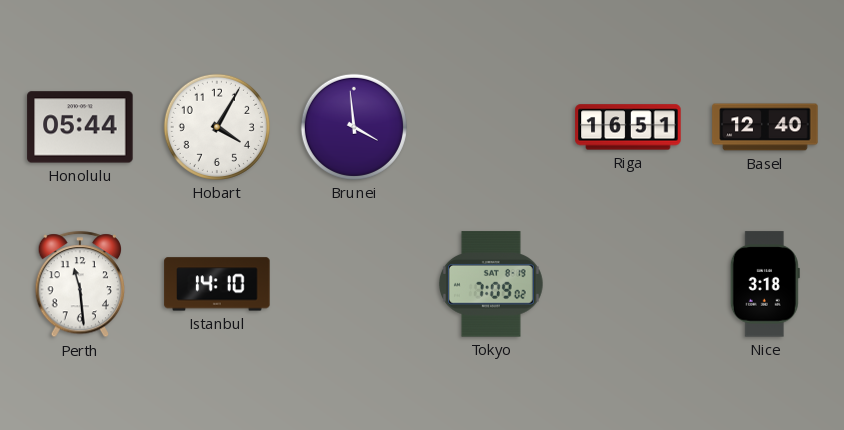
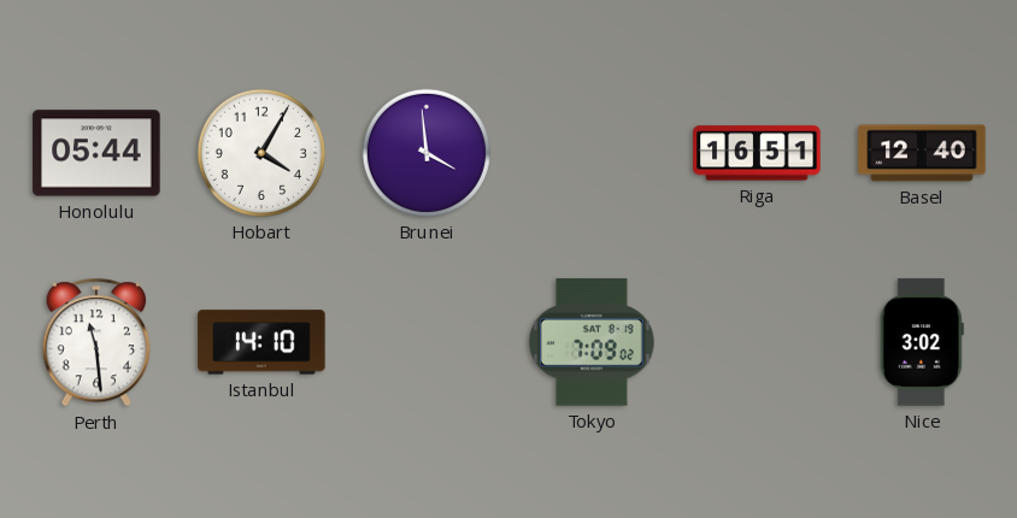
Nice: 3:18 -> 3:02 (922, 342)
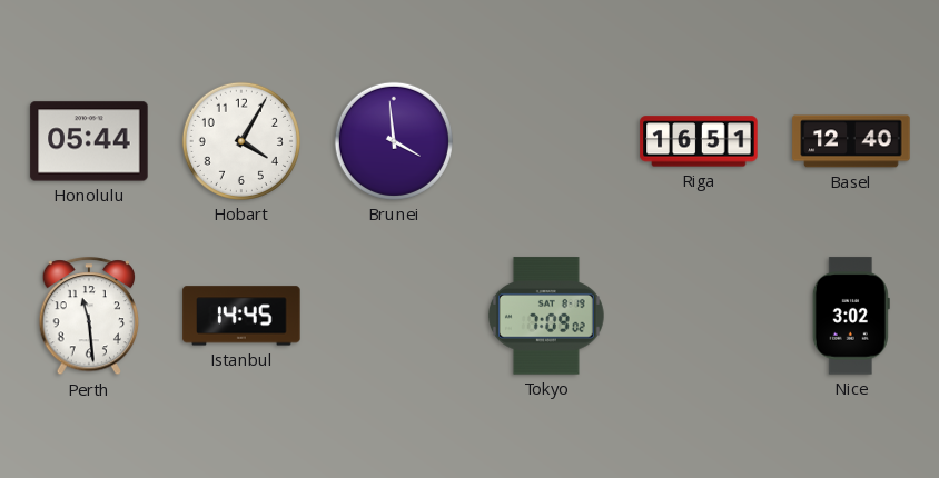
Istanbul: 14:10 -> 14:45 (241, 316)
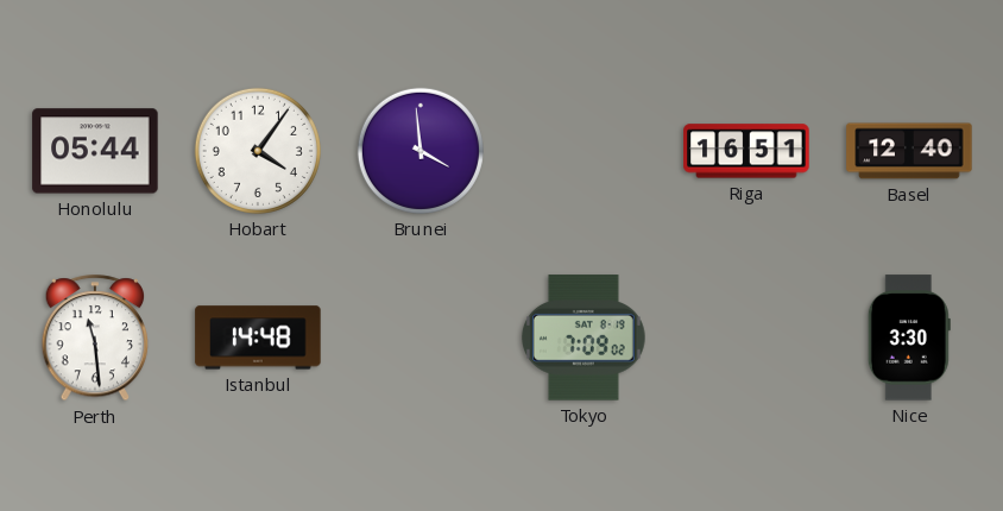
Hobart: 4:05 -> 4:06 (258, 151)
Istanbul: 14:45 -> 14:48 (258, 337)
Nice: 3:02 -> 3:30 (909, 337)
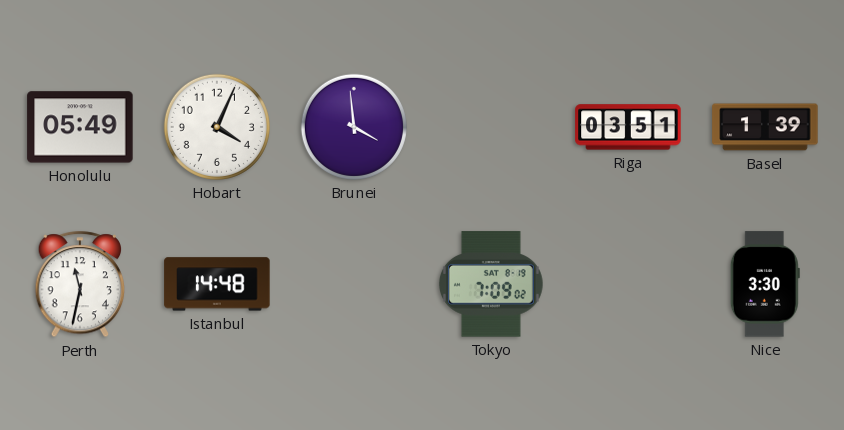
Honolulu: 05:44 -> 05:49 (80, 127)
Hobart: 4:06 -> 4:04 (217, 127)
Riga: 16:51 -> 03:51 (628, 127)
Basel: 12:40 -> 1:39 (765, 127)
Perth: 11:29 -> 11:32 (80, 285)
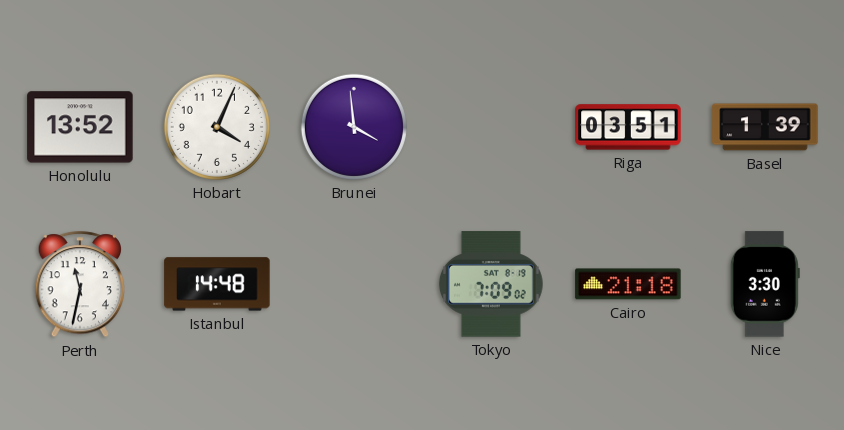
Honolulu: 05:49 -> 13:52 (80, 127)
Cairo: none -> 21:18 (628, 284)
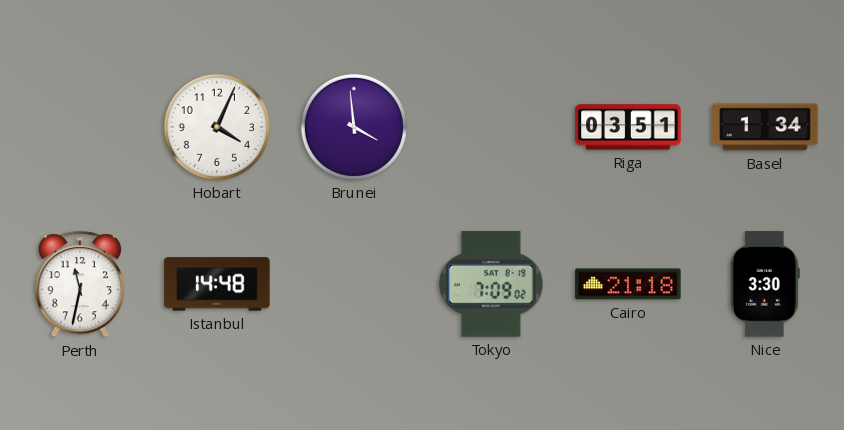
Honolulu: 13:52 -> none (80, 127)
Basel: 1:39 -> 1:34 (765, 127)
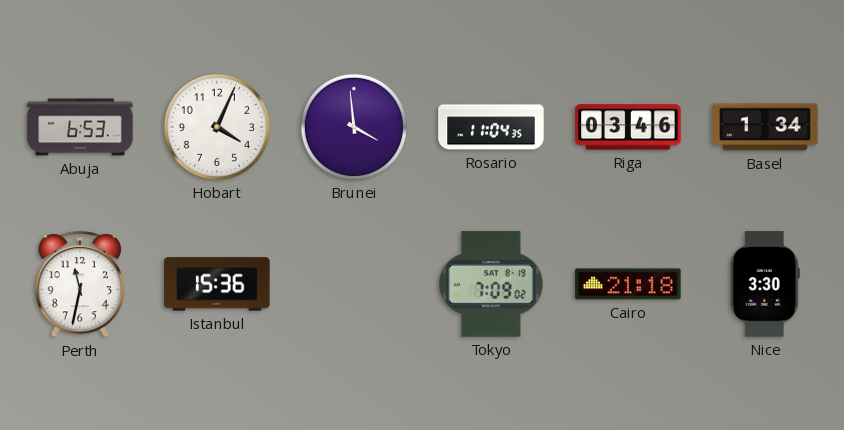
Abuja: none -> 6:53 (80, 127)
Rosario: none -> 11:04 (491, 127)
Riga: 03:51 -> 03:46 (628, 127)
Istanbul: 14:48 -> 15:36 (217, 284)
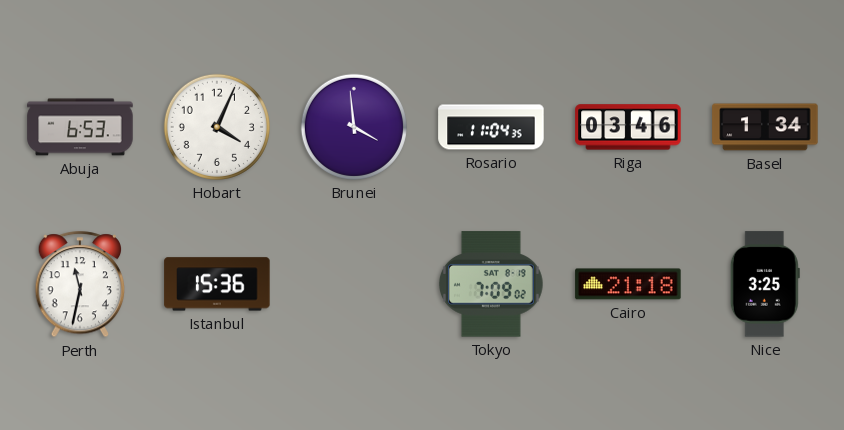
Nice: 3:30 -> 3:25 (765, 284)
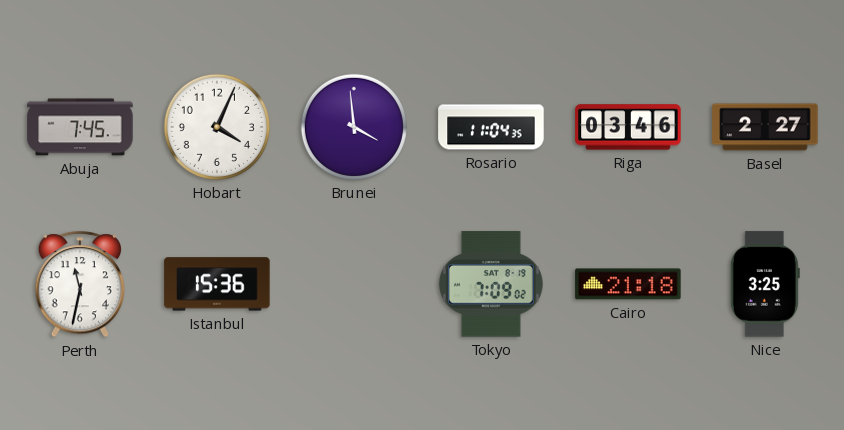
Abuja: 6:53 -> 7:45 (80, 127)
Basel: 1:34 -> 2:27 (765, 127)
